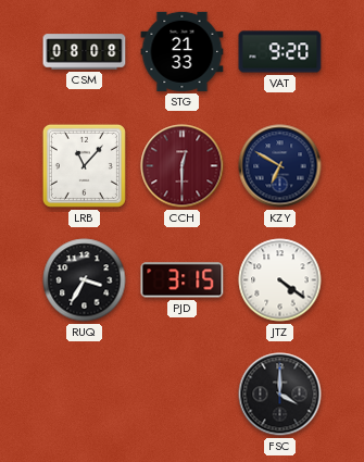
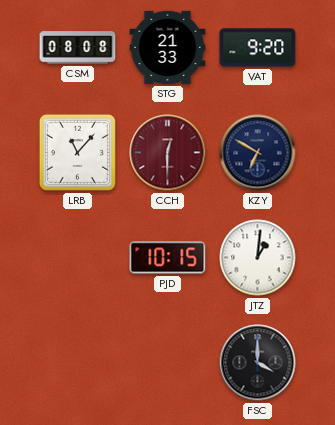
RUQ: 3:35 -> none (85, 280)
PJD: 3:15 -> 10:15 (168, 258)
JTZ: 4:21 -> 1:01 (258, 258)
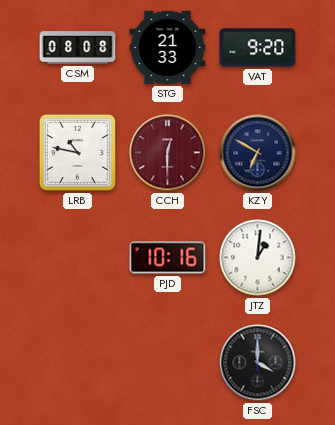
LRB: 11:07 -> 10:47 (77, 152)
PJD: 10:15 -> 10:16 (168, 258)
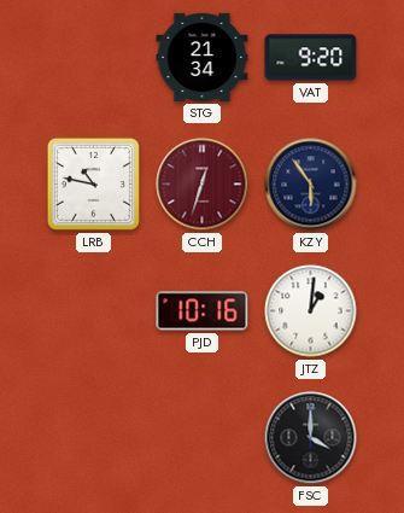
CSM: 08:08 -> none (78, 48)
STG: 21:33 -> 21:34 (203, 57)
CCH: 12:30 -> 12:33 (203, 185)
KZY: 6:50 -> 5:54 (311, 185)
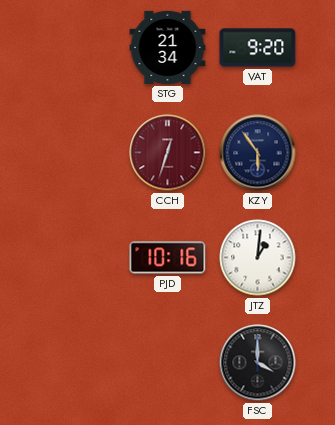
LRB: 10:47 -> none (93, 183)
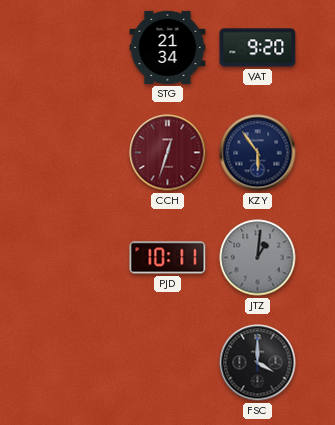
PJD: 10:16 -> 10:11 (168, 258)
JTZ dial: white -> grey (258, 258)
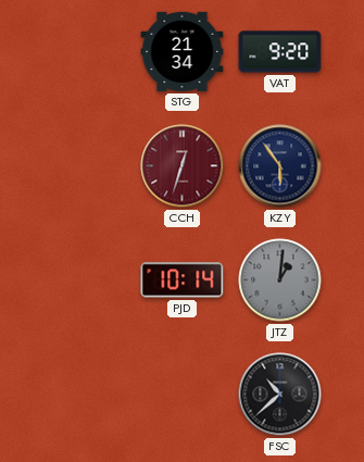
PJD: 10:11 -> 10:14 (183, 280)
FSC: 4:00 -> 10:38 (280, 395)
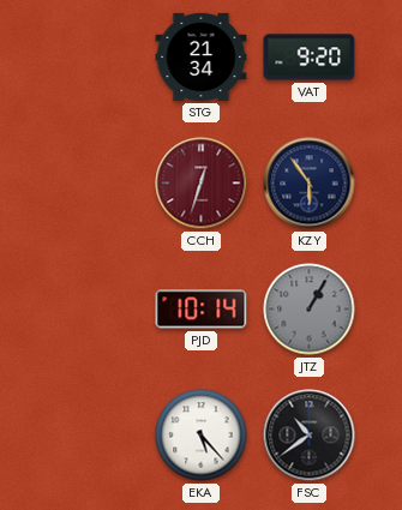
JTZ: 1:01 -> 1:05 (310, 310)
EKA: none -> 5:23 (202, 436)
FSC: 10:38 -> 10:39 (310, 436)
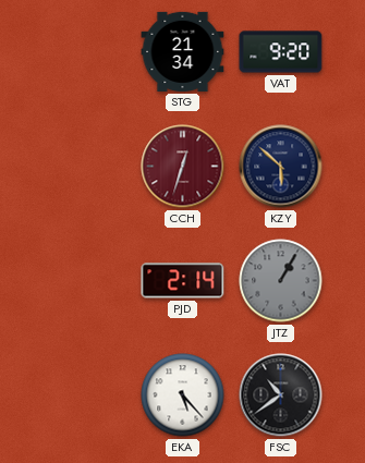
KZY: 5:54 -> 5:52 (281, 167)
PJD: 10:14 -> 2:14 (183, 281)
